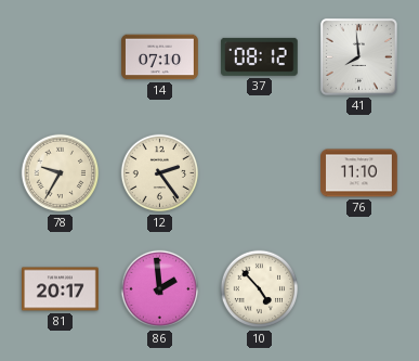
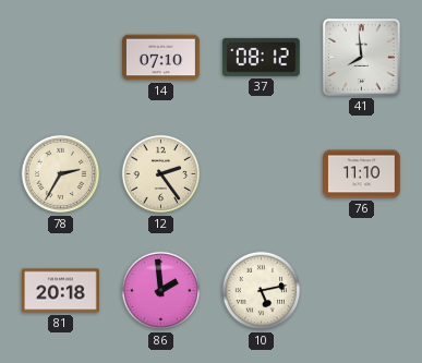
78: 9:35 -> 2:35 (61, 174)
81: 20:17 -> 20:18 (61, 291)
10: 4:53 -> 5:13 (262, 291)
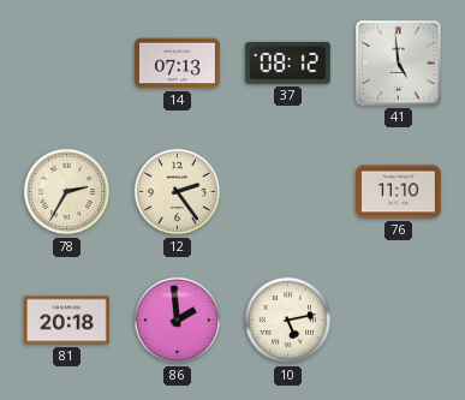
14: 07:10 -> 07:13 (178, 64)
41: 7:59 -> 4:59 (398, 62)
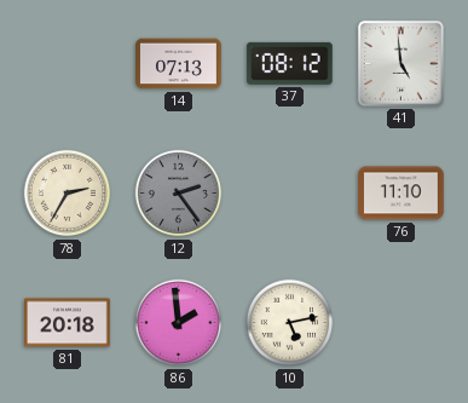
12 dial: cream -> grey (179, 194)
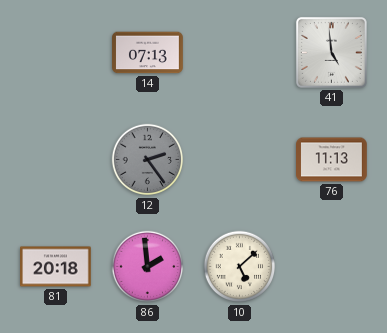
37: 08:12 -> none (289, 63)
78: 2:35 -> none (68, 194)
76: 11:10 -> 11:13 (332, 160)
10: 5:13 -> 5:08 (240, 267)
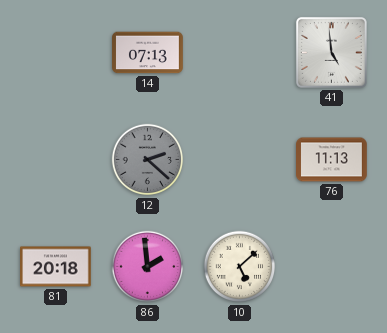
12: 2:24 -> 2:22 (148, 160)
